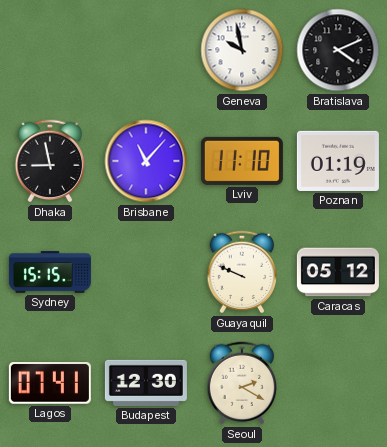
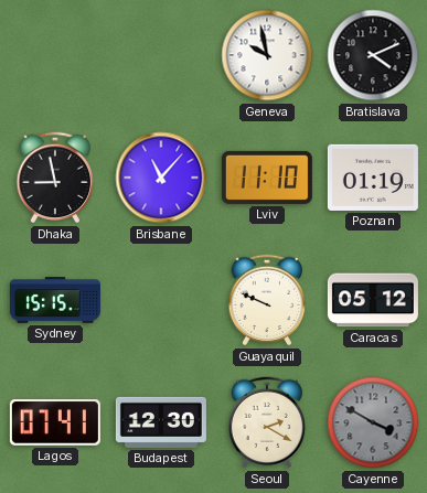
Cayenne: none -> 3:50 (373, 422)
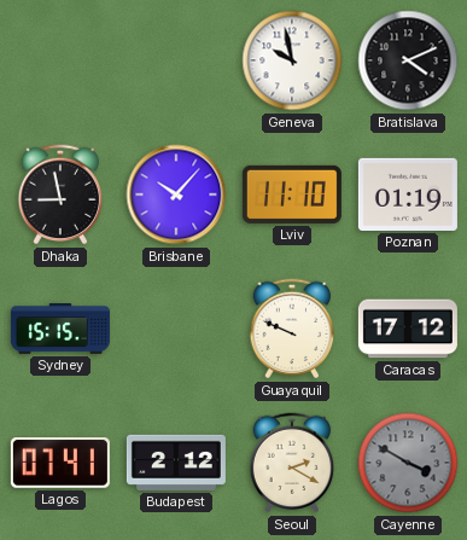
Brisbane: 11:07 -> 10:07 (176, 194)
Caracas: 05:12 -> 17:12 (408, 329)
Budapest: 12:30 -> 2:12 (176, 463)
